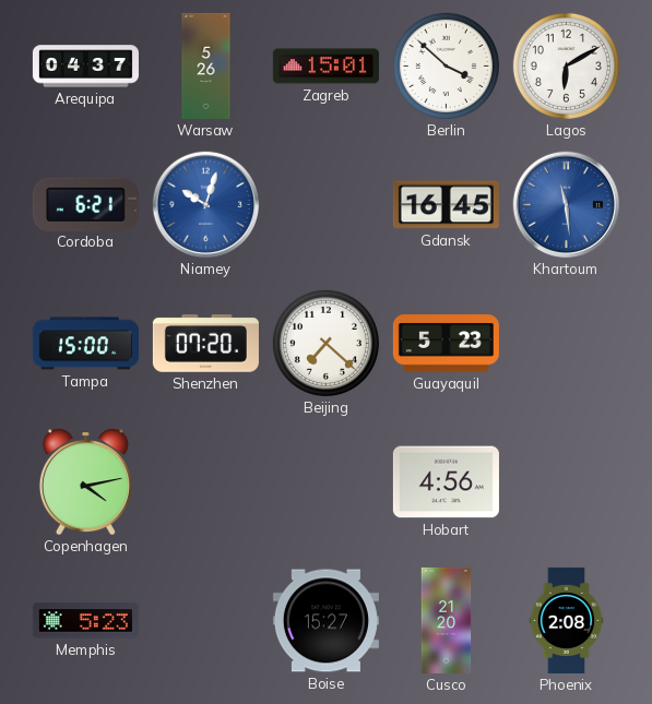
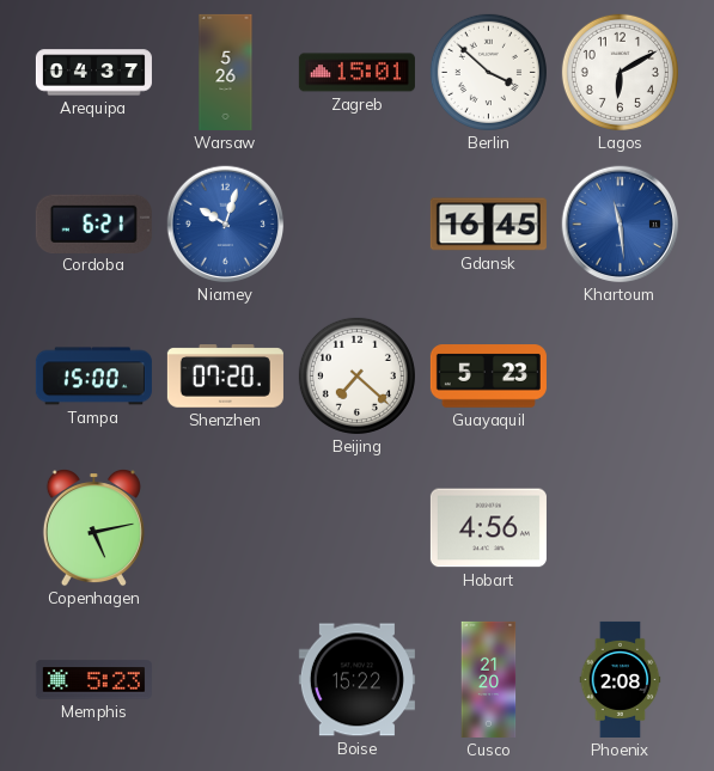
Copenhagen: 4:13 -> 5:13 (93, 528)
Boise: 15:27 -> 15:22 (356, 680)
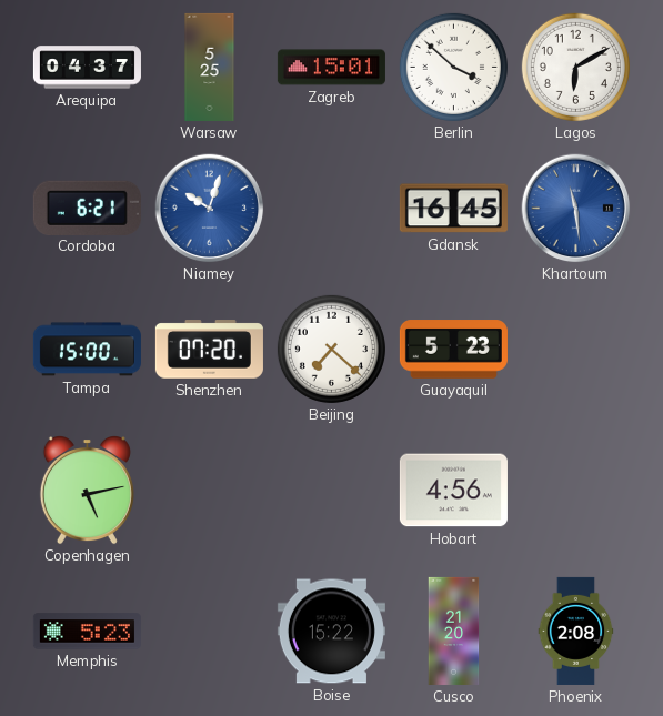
Warsaw: 5:26 -> 5:25 (210, 67)
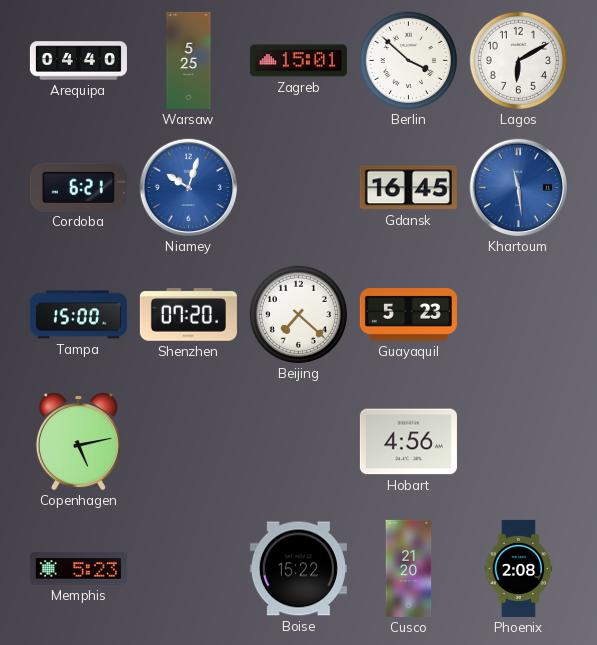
Arequipa: 04:37 -> 04:40 (78, 61)
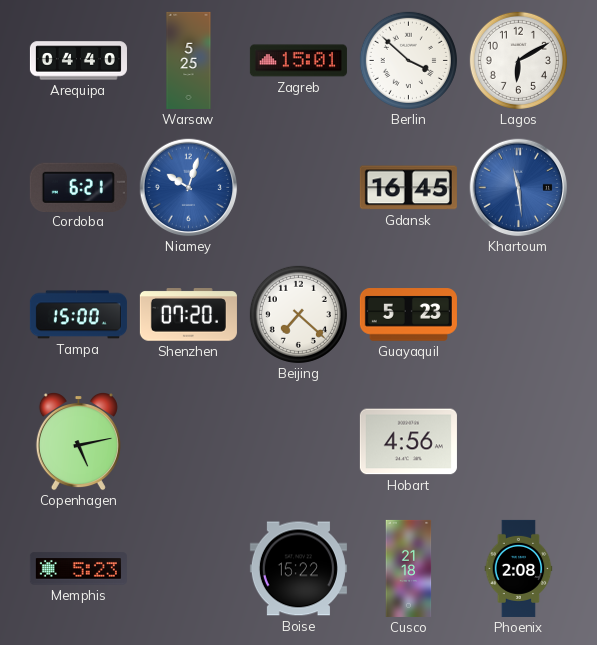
Cusco: 21:20 -> 21:18 (409, 568)
